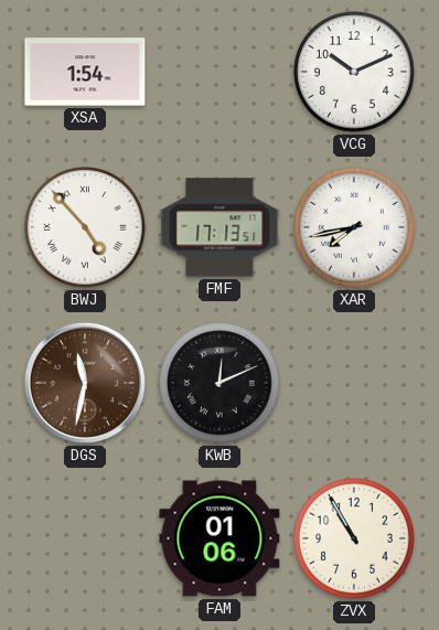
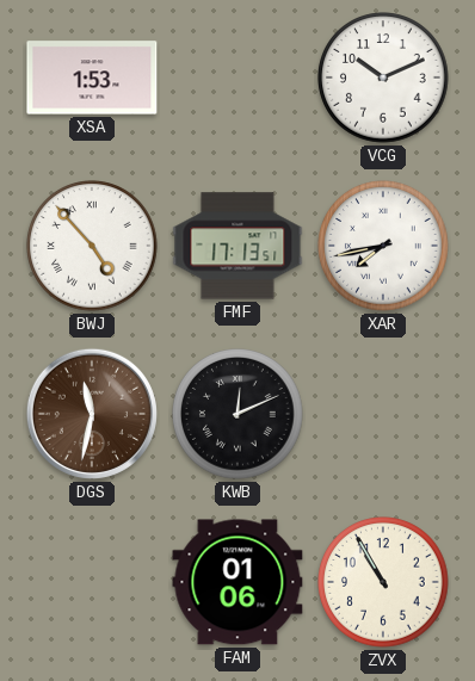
XSA: 1:54 -> 1:53 (92, 78)
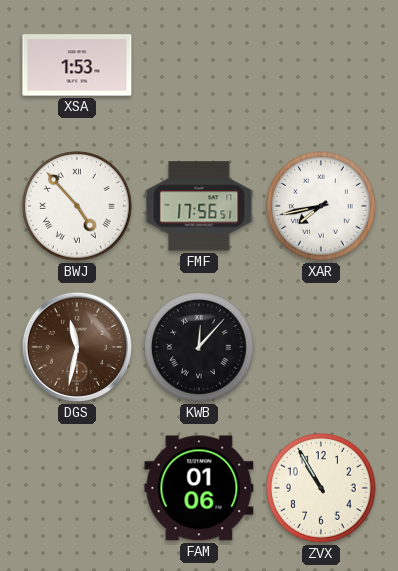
VCG: 10:11 -> none (383, 78)
FMF: 17:13 -> 17:56 (199, 206)
KWB: 12:11 -> 12:07 (199, 347)
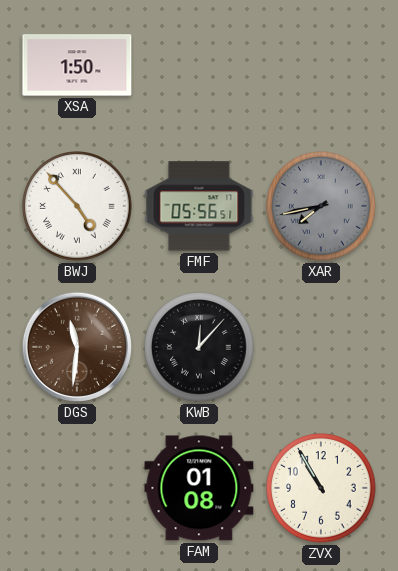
XSA: 1:53 -> 1:50 (77, 65)
FMF: 17:56 -> 05:56 (199, 206)
XAR dial: white -> grey (321, 206)
DGS: 11:32 -> 11:31 (77, 347)
FAM: 01:06 -> 01:08 (199, 488)
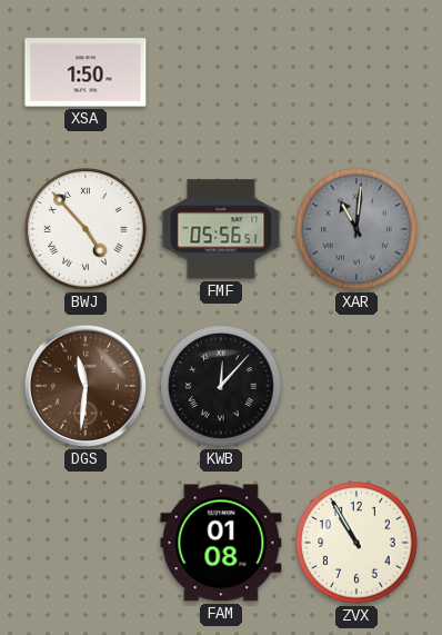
XAR: 7:43 -> 11:01 (356, 229)
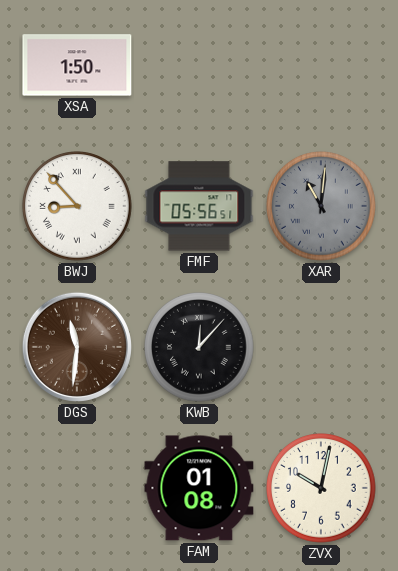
BWJ: 4:53 -> 8:53 (77, 206)
ZVX: 10:55 -> 10:02 (321, 488)
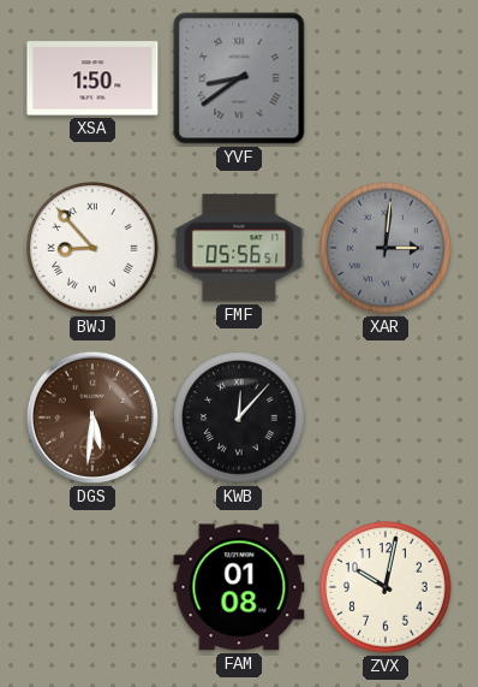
YVF: none -> 8:39 (239, 78)
XAR: 11:01 -> 3:01 (386, 248)
DGS: 11:31 -> 5:31 (92, 417)
